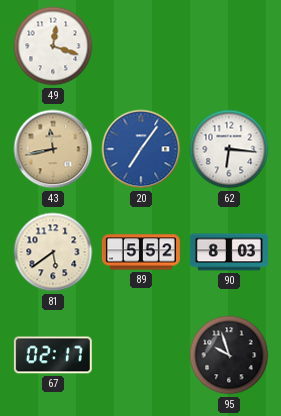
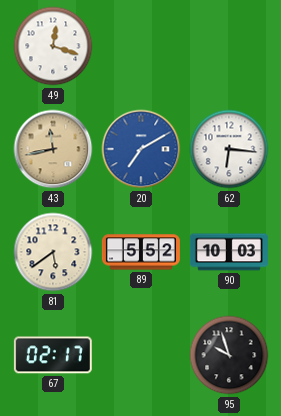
20: 7:06 -> 7:10 (141, 149)
90: 8:03 -> 10:03 (229, 252)
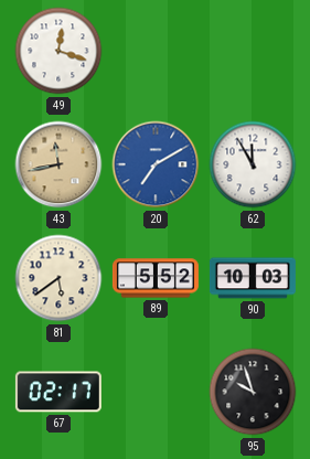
62: 6:16 -> 11:55 (253, 164)
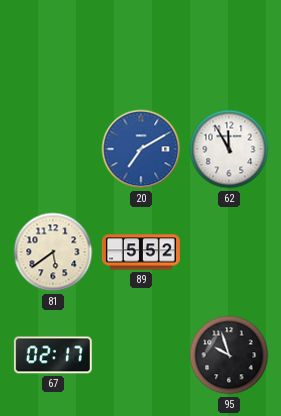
49: 12:18 -> none (58, 51)
43: 11:43 -> none (58, 164)
90: 10:03 -> none (253, 278)
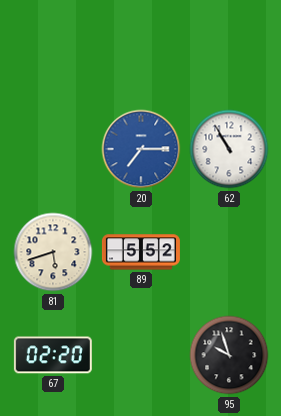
20: 7:10 -> 7:15 (141, 149)
62: 11:55 -> 10:55 (229, 149)
81: 5:39 -> 5:42 (53, 252)
67: 02:17 -> 02:20 (53, 355)
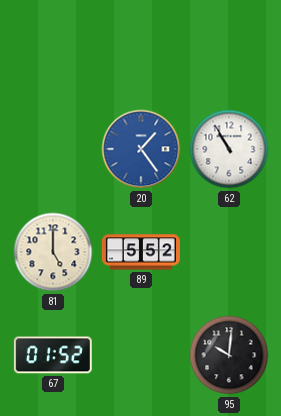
20: 7:15 -> 1:24 (141, 149)
81: 5:42 -> 5:00 (53, 252)
67: 02:20 -> 01:52 (53, 355)
95: 9:57 -> 10:01 (229, 355)
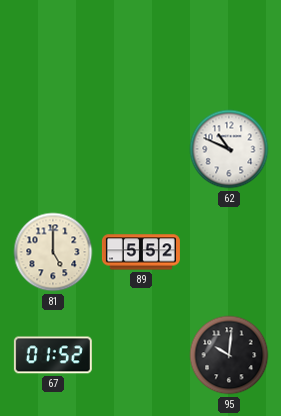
20: 1:24 -> none (141, 149)
62: 10:55 -> 10:49 (229, 149)
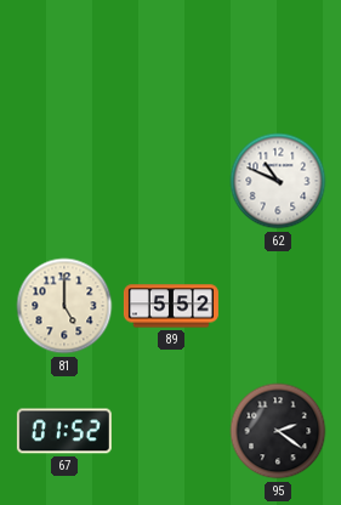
95: 10:01 -> 2:21 (278, 431)
